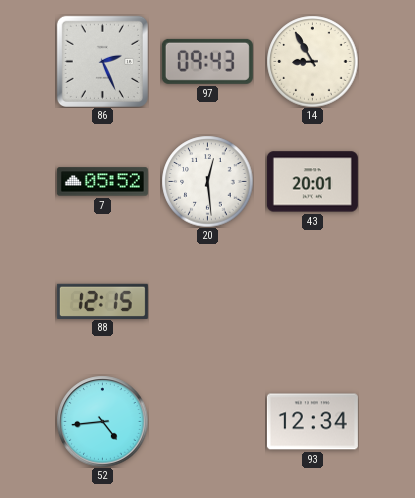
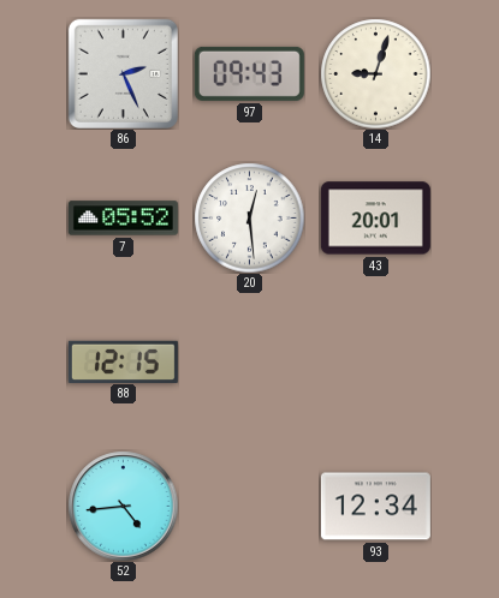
14: 8:55 -> 9:03 (375, 73)
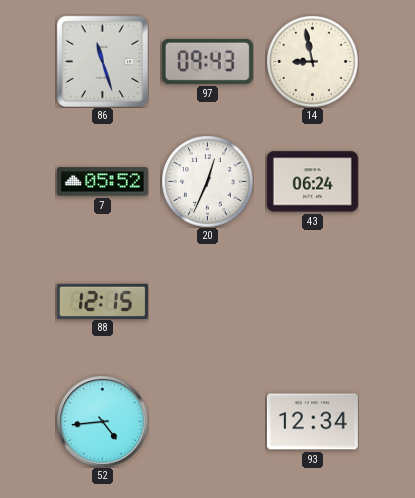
86: 2:26 -> 11:27 (102, 61)
14: 9:03 -> 8:58 (312, 61)
20: 12:29 -> 12:34 (207, 181)
43: 20:01 -> 06:24 (312, 182)
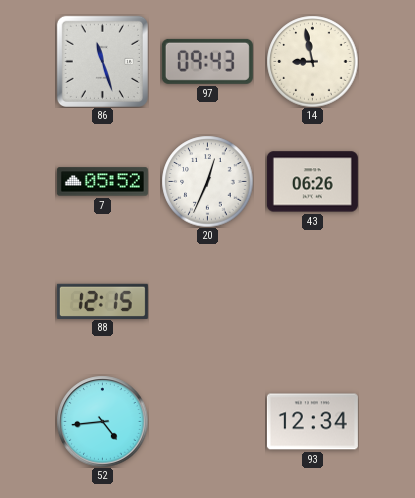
43: 06:24 -> 06:26 (312, 182)
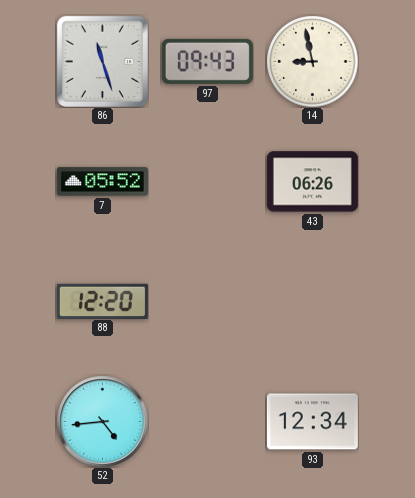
20: 12:34 -> none (207, 181)
88: 12:15 -> 12:20 (102, 301)
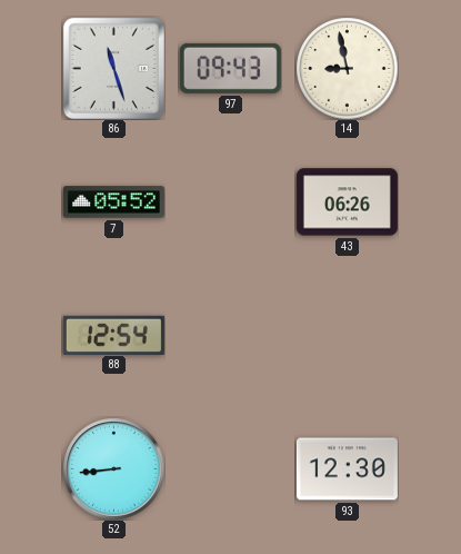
88: 12:20 -> 12:54 (113, 335)
52: 4:44 -> 8:44 (113, 468)
93: 12:34 -> 12:30 (347, 469)
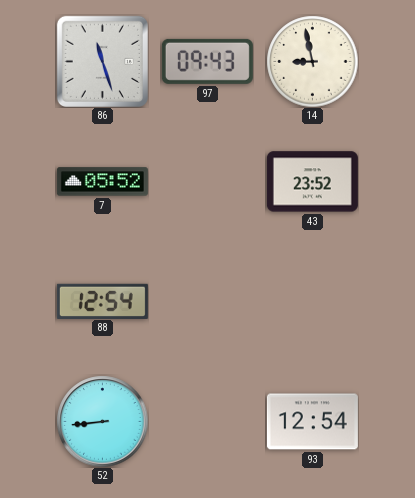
43: 06:26 -> 23:52 (312, 182)
93: 12:30 -> 12:54 (312, 422)
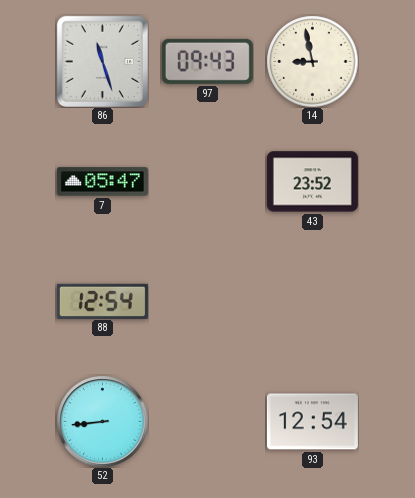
7: 05:52 -> 05:47 (102, 182)
